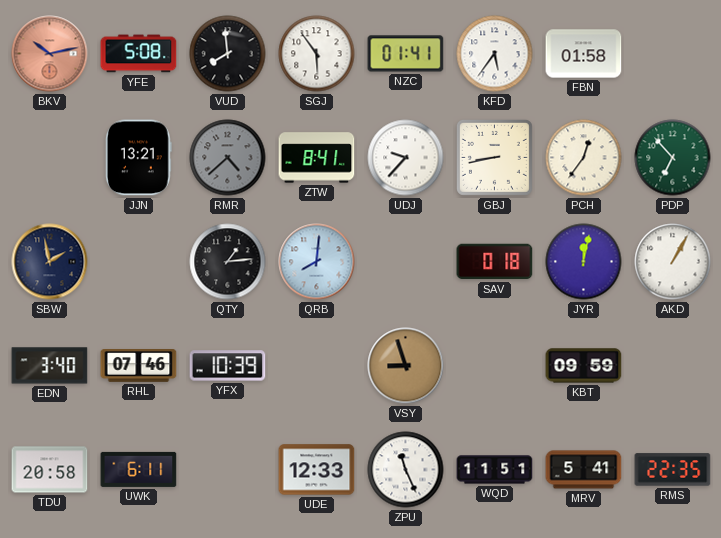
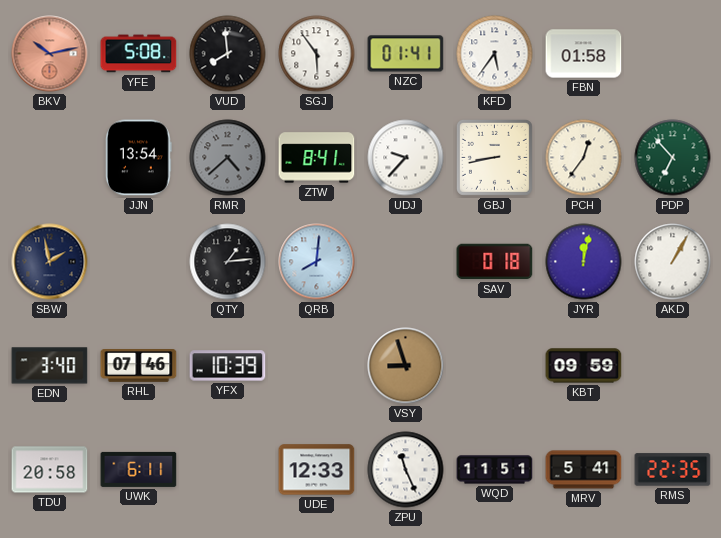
JJN: 13:21 -> 13:54 (138, 158)
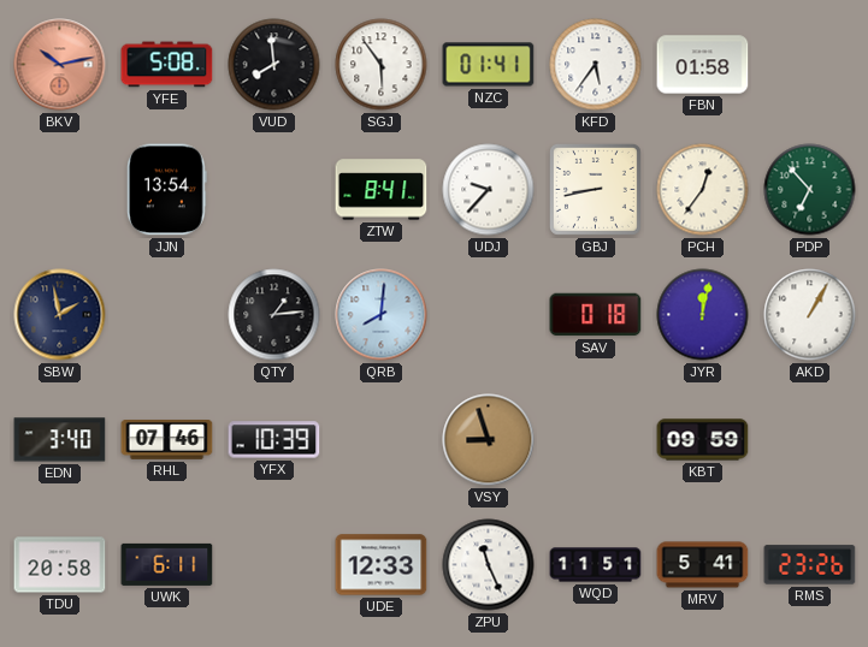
RMR: 4:38 -> none (228, 158)
RMS: 22:35 -> 23:26 (810, 565)
